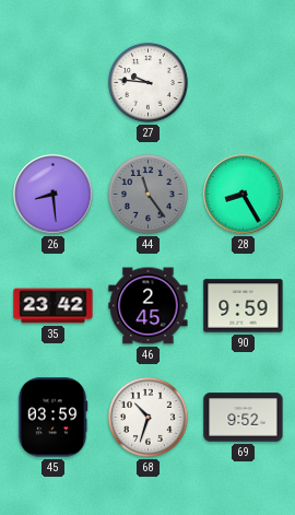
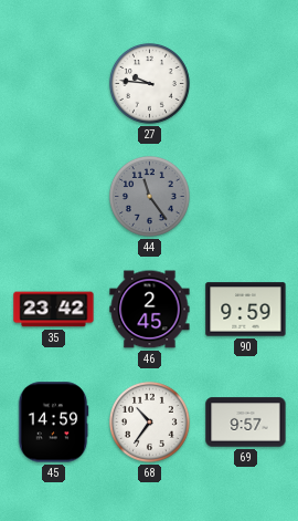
26: 8:29 -> none (54, 195)
28: 8:25 -> none (244, 195)
45: 03:59 -> 14:59 (53, 423)
68: 10:33 -> 10:36 (150, 423)
69: 9:52 -> 9:57 (246, 423)
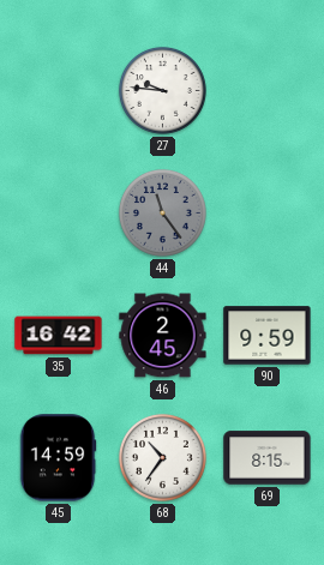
35: 23:42 -> 16:42 (59, 336)
69: 9:57 -> 8:15 (268, 458)
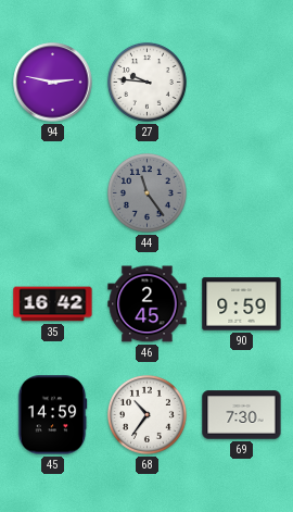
94: none -> 2:47 (53, 83)
69: 8:15 -> 7:30 (242, 415)
